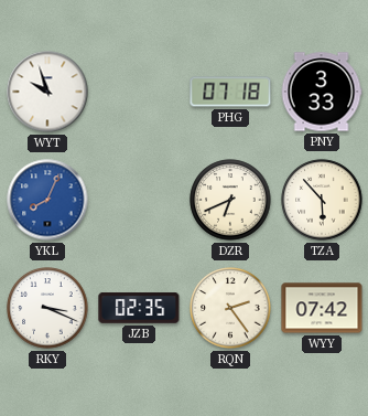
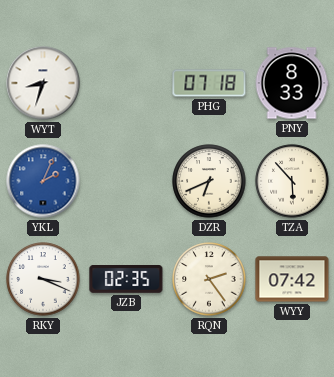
WYT: 9:57 -> 8:33 (43, 83)
PNY: 3:33 -> 8:33 (292, 83)
YKL: 8:04 -> 2:04 (43, 181)
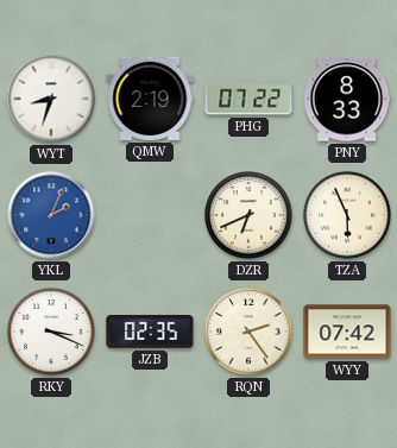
QMW: none -> 2:19 (150, 99)
PHG: 07:18 -> 07:22 (248, 99)
TZA: 5:53 -> 5:56 (347, 215)
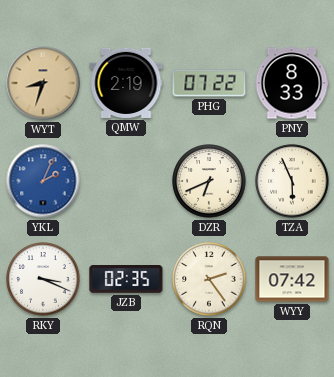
WYT dial: white -> champagne (43, 83)
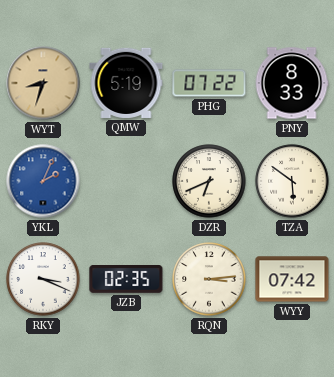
QMW: 2:19 -> 5:19 (126, 83)
TZA: 5:56 -> 5:51 (292, 181)
RQN: 2:24 -> 3:14 (209, 279)
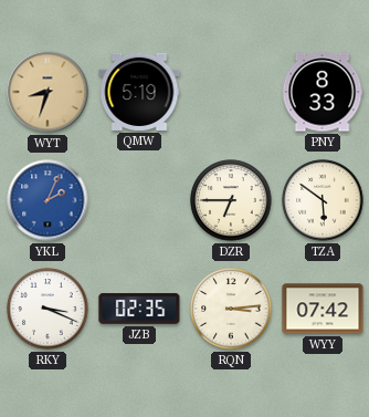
PHG: 07:22 -> none (209, 83)
DZR: 6:41 -> 6:45 (231, 200)
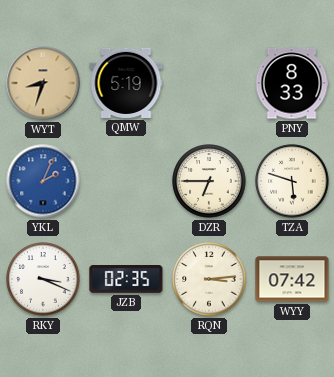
TZA: 5:51 -> 5:48 (292, 181)
